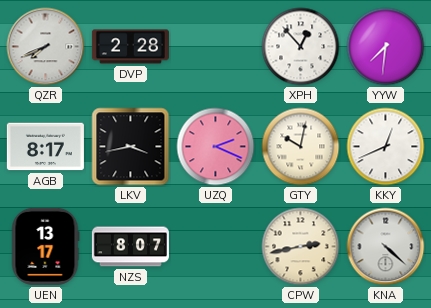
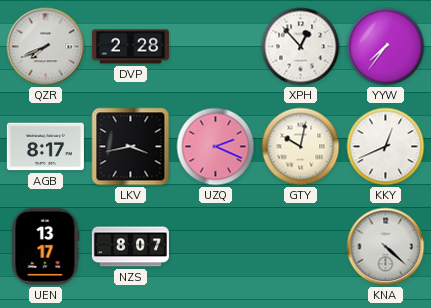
YYW: 7:31 -> 7:36 (386, 47)
CPW: 2:43 -> none (301, 247)
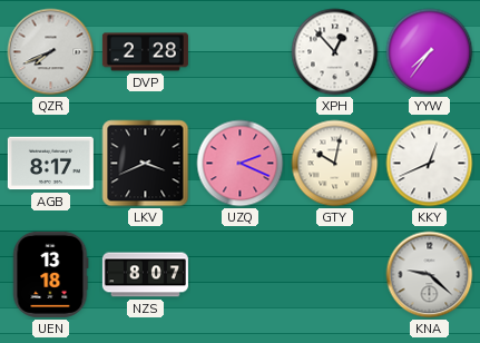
LKV: 3:43 -> 3:41 (146, 164)
UEN: 13:17 -> 13:18 (50, 274)
KNA: 4:22 -> 9:22 (430, 275)
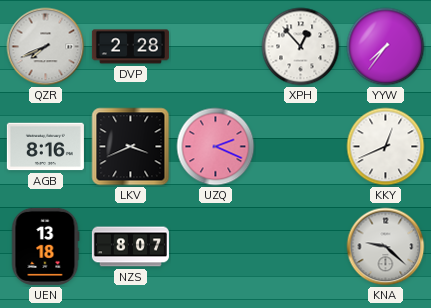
AGB: 8:17 -> 8:16 (45, 147)
GTY: 10:02 -> none (335, 164)
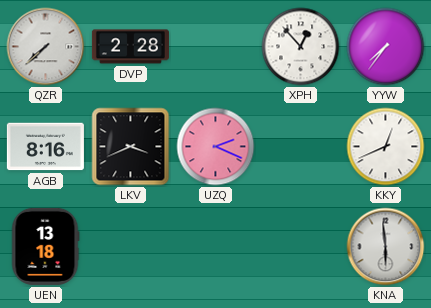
QZR: 7:41 -> 7:38 (46, 47)
NZS: 8:07 -> none (130, 247)
KNA: 9:22 -> 5:59 (386, 247)
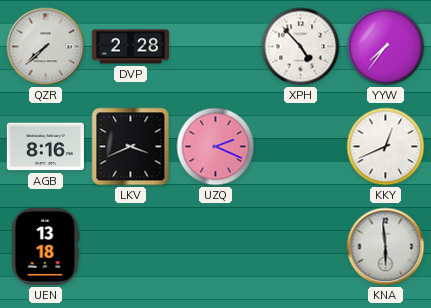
XPH: 12:53 -> 4:53 (301, 47)
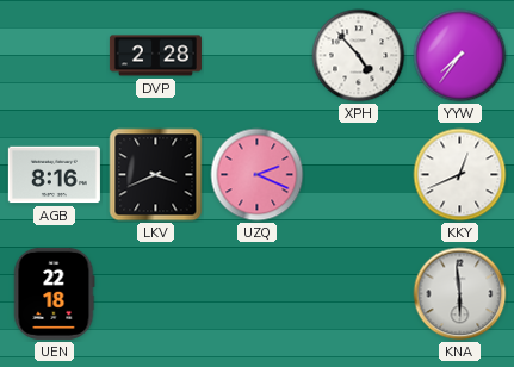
QZR: 7:38 -> none (46, 47)
UEN: 13:18 -> 22:18 (54, 293)
